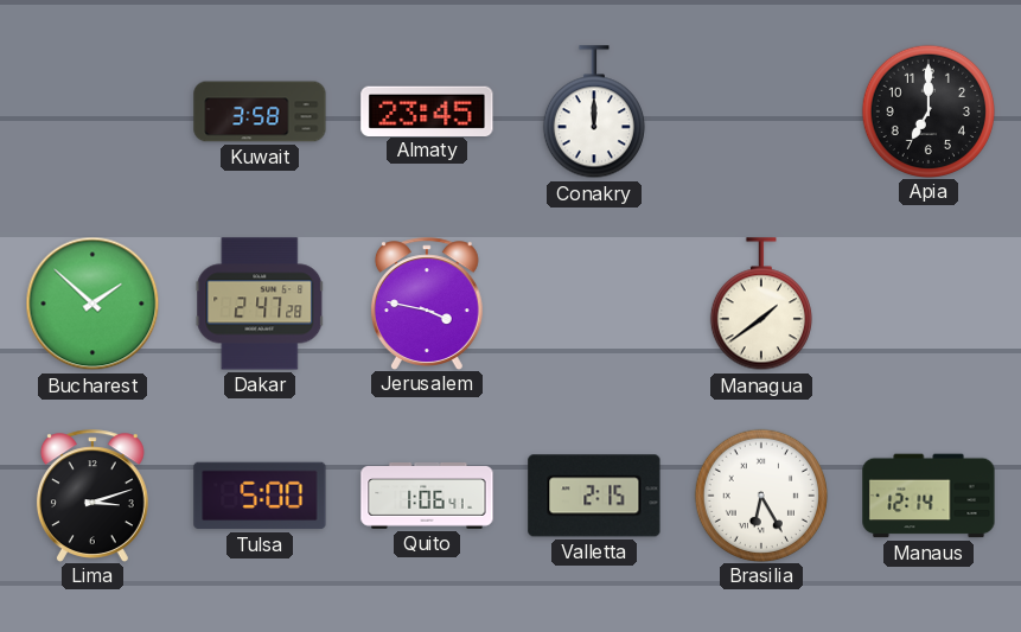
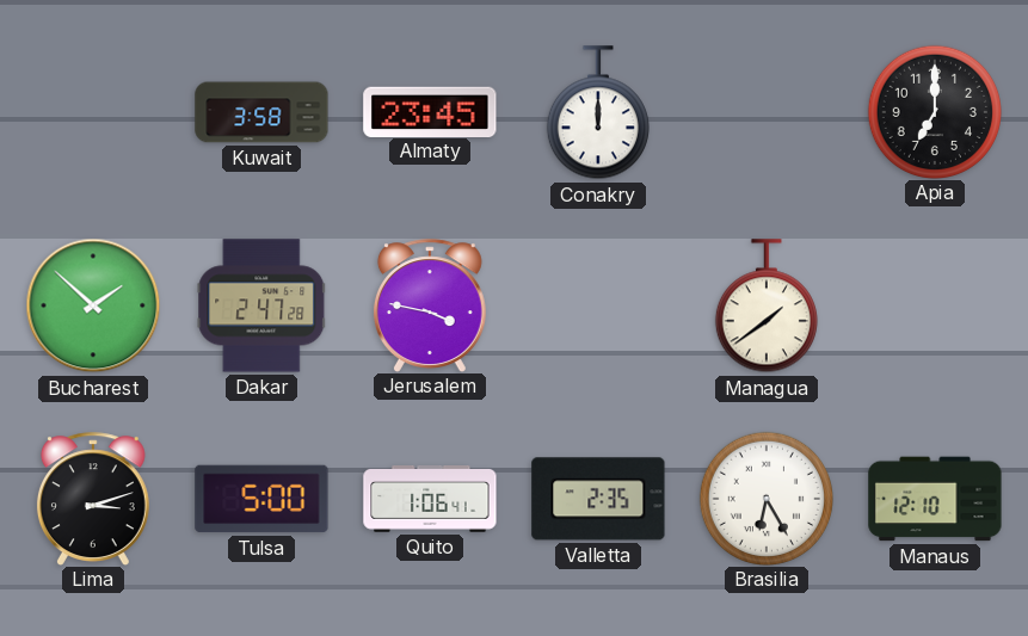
Valletta: 2:15 -> 2:35 (598, 499)
Manaus: 12:14 -> 12:10 (935, 499)
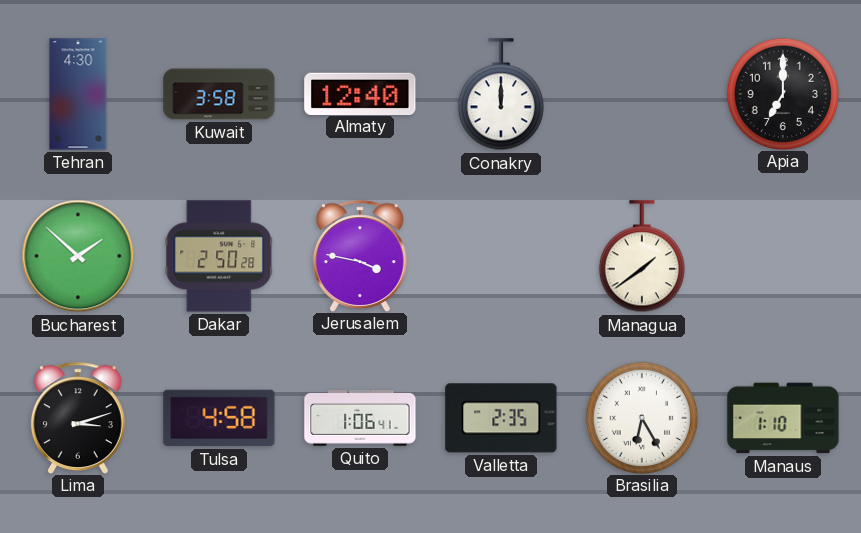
Tehran: none -> 4:30 (78, 94)
Almaty: 23:45 -> 12:40 (360, 93)
Dakar: 2:47 -> 2:50 (219, 256)
Tulsa: 5:00 -> 4:58 (219, 418)
Manaus: 12:10 -> 1:10 (783, 418)
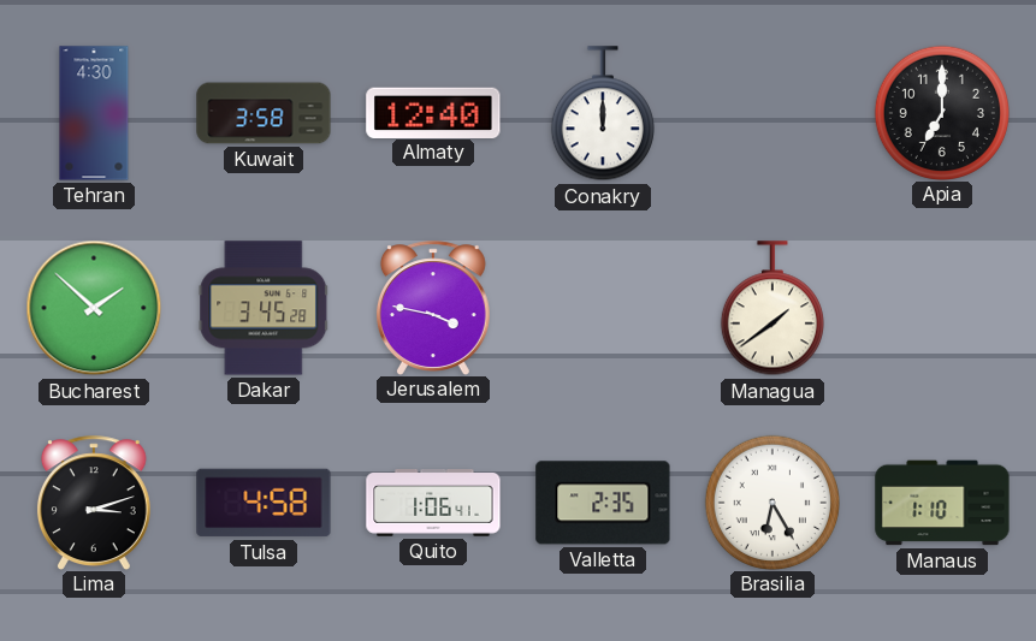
Dakar: 2:50 -> 3:45 (264, 308)
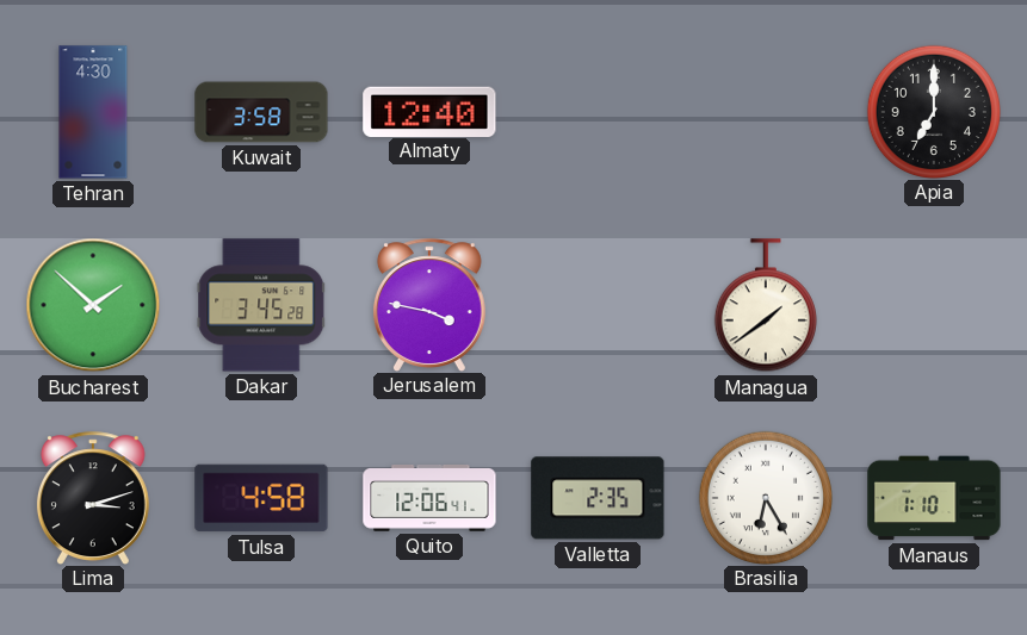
Conakry: 12:00 -> none (603, 114)
Quito: 1:06 -> 12:06 (429, 499)
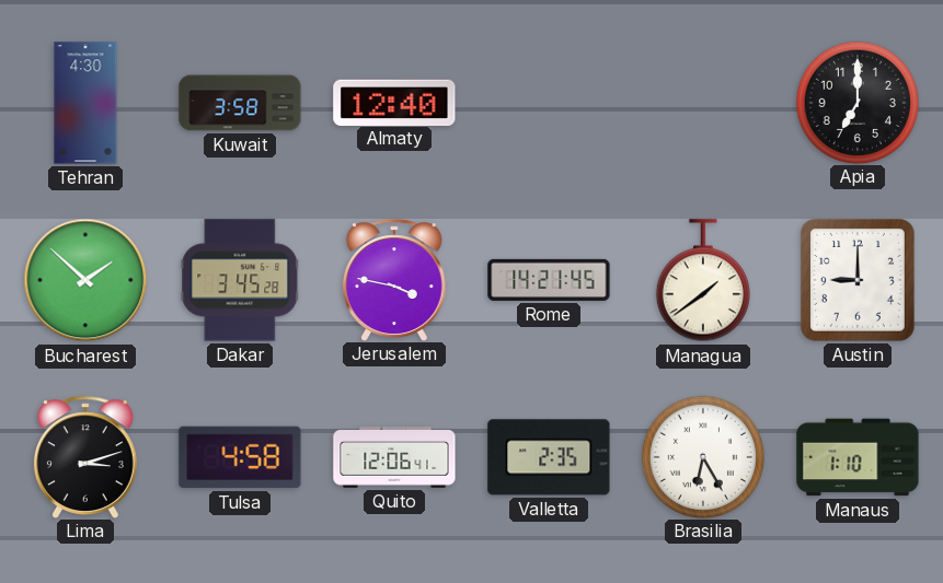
Rome: none -> 14:21 (549, 280)
Austin: none -> 9:00 (859, 281)
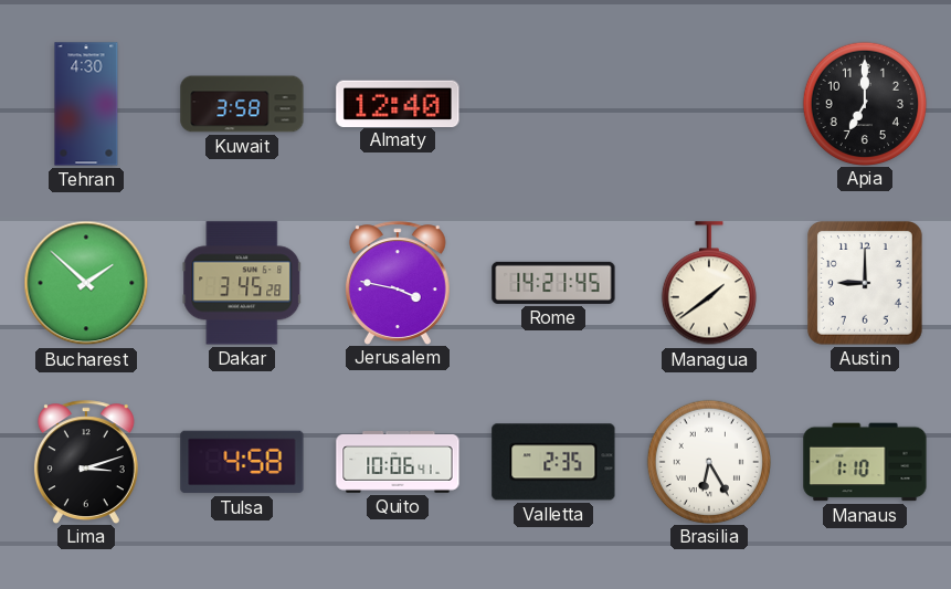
Quito: 12:06 -> 10:06 (398, 463)
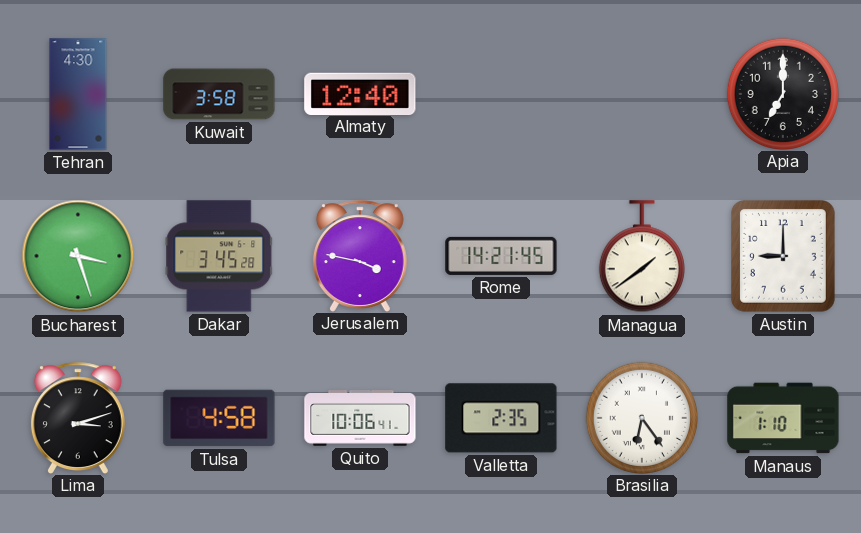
Bucharest: 1:52 -> 3:27 (78, 256)
Brasilia: 6:25 -> 6:24 (641, 417)
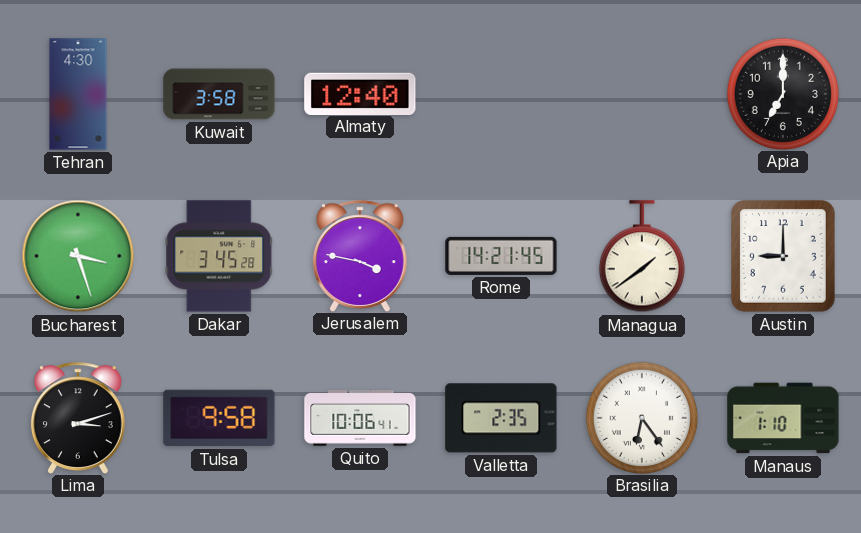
Tulsa: 4:58 -> 9:58 (219, 418)
